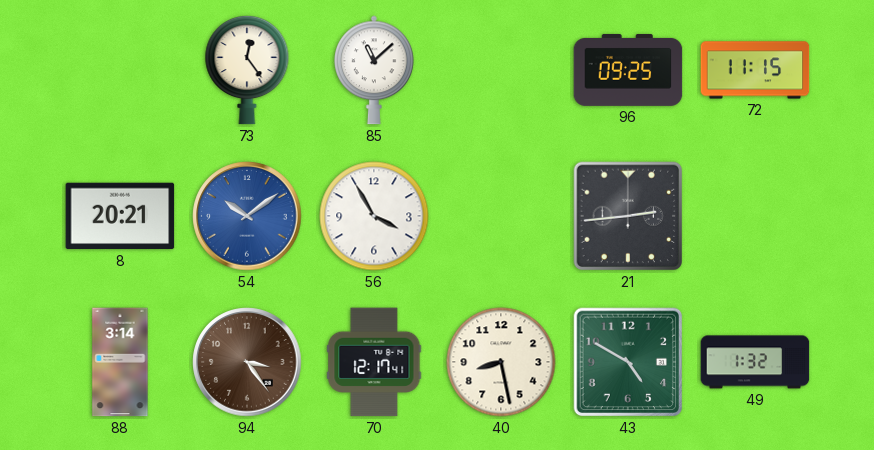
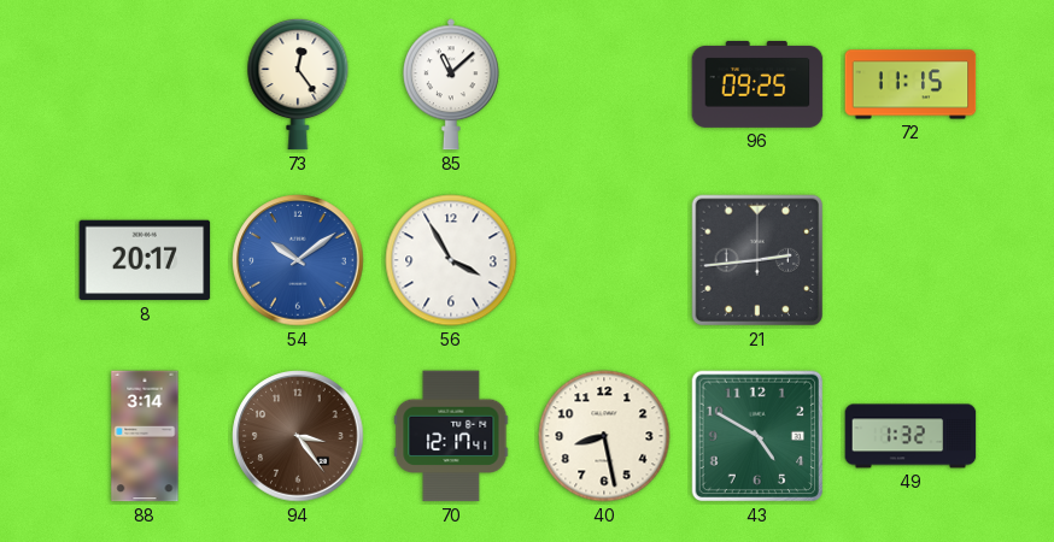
8: 20:21 -> 20:17 (145, 260)
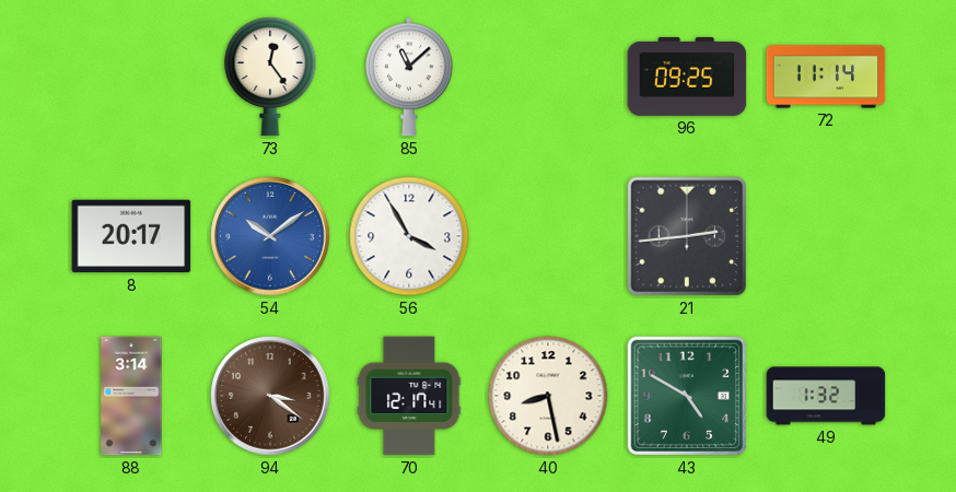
72: 11:15 -> 11:14 (826, 77)
94: 3:24 -> 3:21 (270, 396)
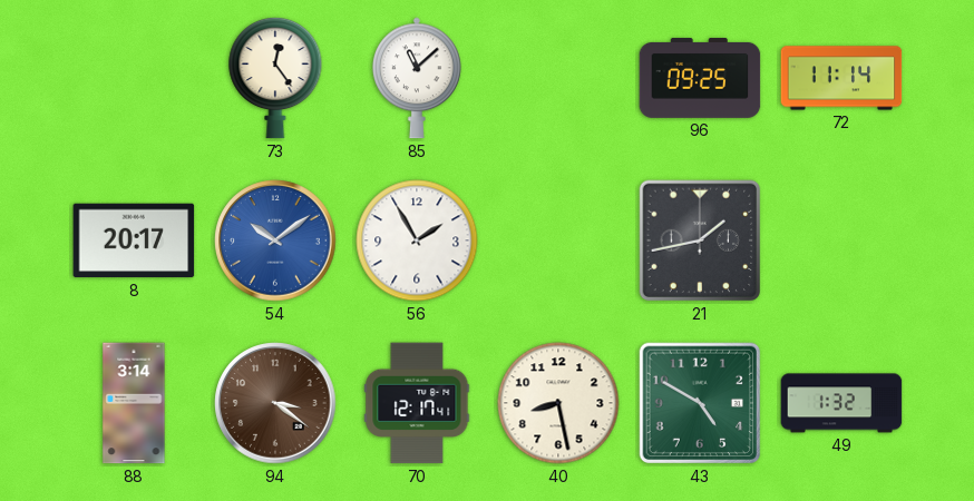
56: 3:55 -> 1:55 (417, 240)
21: 2:44 -> 1:43 (700, 240)
